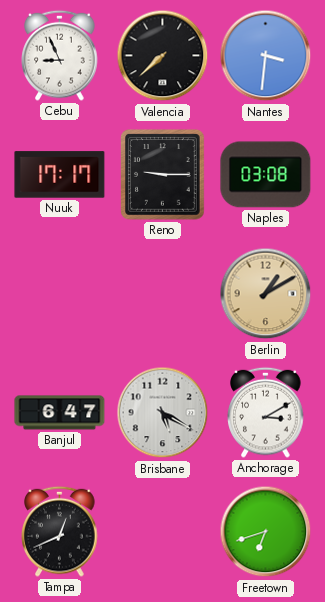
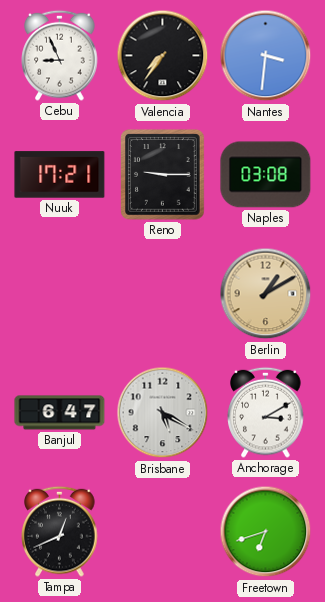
Valencia: 7:38 -> 7:36 (163, 56)
Nuuk: 17:17 -> 17:21 (60, 175)
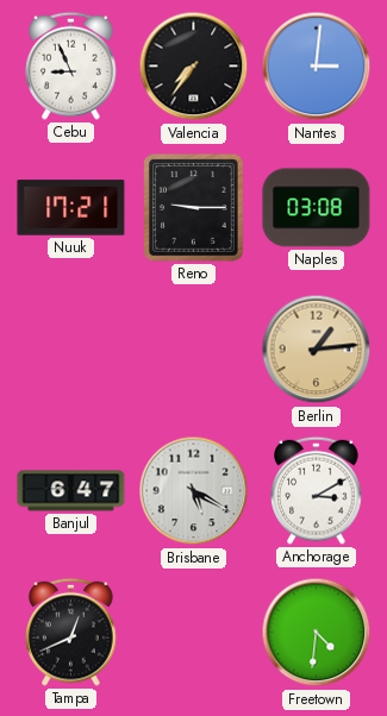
Nantes: 3:31 -> 3:01 (317, 67)
Berlin: 1:10 -> 1:14 (317, 350)
Freetown: 6:42 -> 4:31 (317, 633)
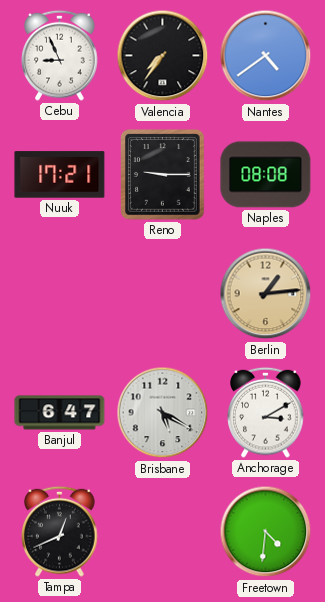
Nantes: 3:01 -> 4:39 (266, 56)
Naples: 03:08 -> 08:08 (266, 175)
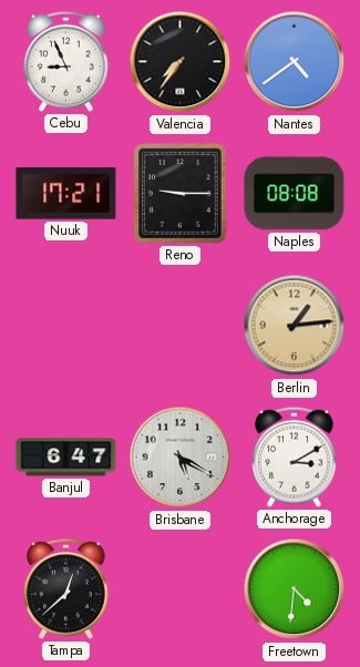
Tampa: 12:41 -> 12:38 (66, 588)
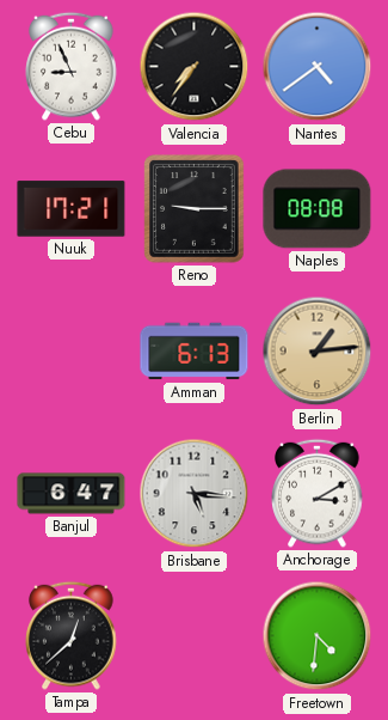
Amman: none -> 6:13 (195, 352)
Brisbane: 5:20 -> 5:16 (195, 494)
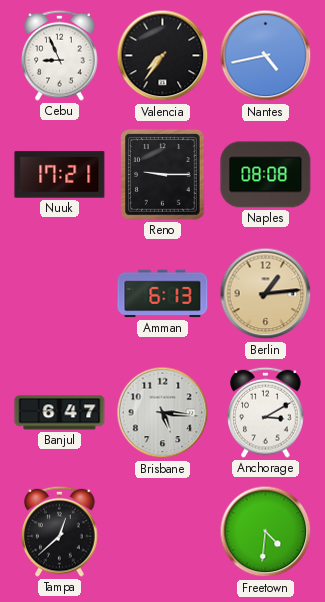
Nantes: 4:39 -> 4:43 (266, 56)
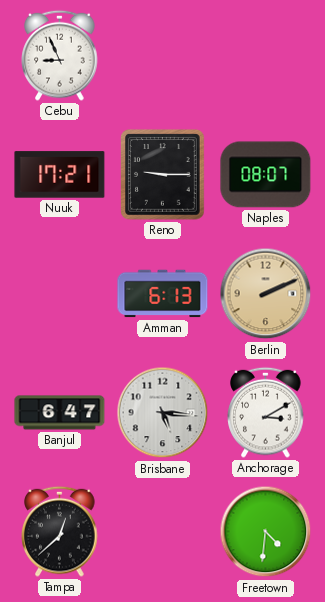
Valencia: 7:36 -> none (163, 56)
Nantes: 4:43 -> none (266, 56)
Naples: 08:08 -> 08:07 (266, 175)
Berlin: 1:14 -> 2:11 (266, 294)
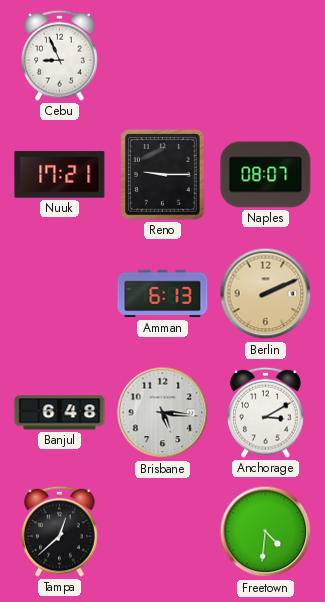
Banjul: 6:47 -> 6:48 (60, 413)
